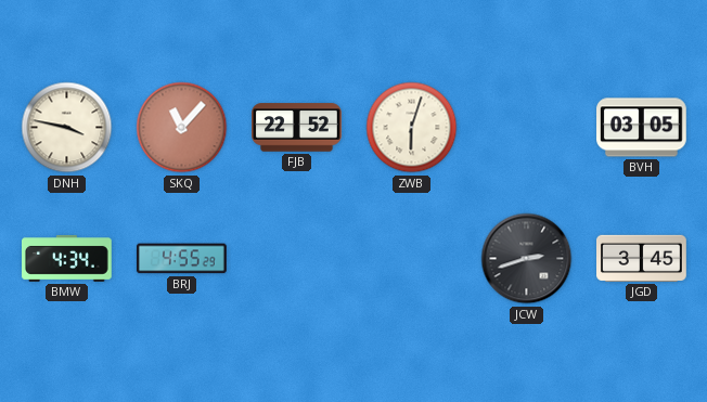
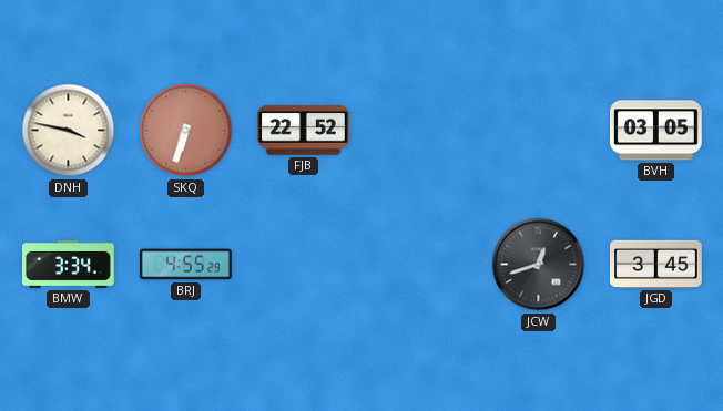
SKQ: 11:07 -> 6:33 (186, 131)
ZWB: 6:03 -> none (412, 128)
BMW: 4:34 -> 3:34 (69, 264)
JCW: 2:42 -> 12:42 (539, 265)
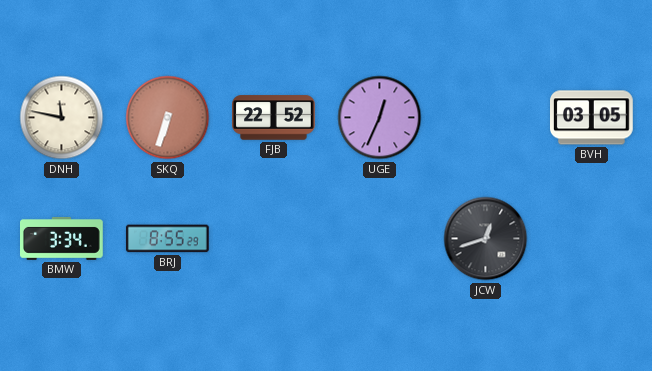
DNH: 3:47 -> 11:47 (62, 118)
UGE: none -> 12:34 (380, 118)
BRJ: 4:55 -> 8:55 (167, 239)
JGD: 3:45 -> none (656, 264)
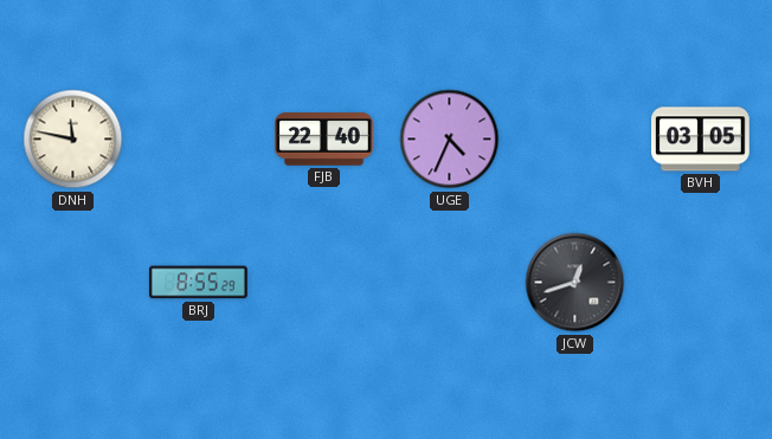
SKQ: 6:33 -> none (168, 118)
FJB: 22:52 -> 22:40 (324, 140)
UGE: 12:34 -> 4:34 (450, 140)
BMW: 3:34 -> none (62, 238)
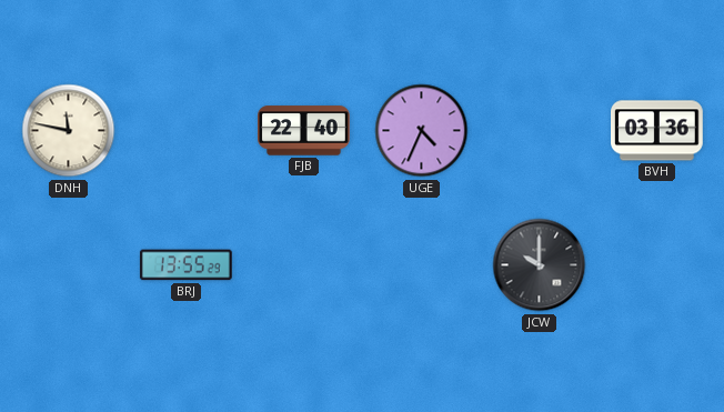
BVH: 03:05 -> 03:36 (657, 131)
BRJ: 8:55 -> 13:55 (185, 265)
JCW: 12:42 -> 10:00 (540, 265)
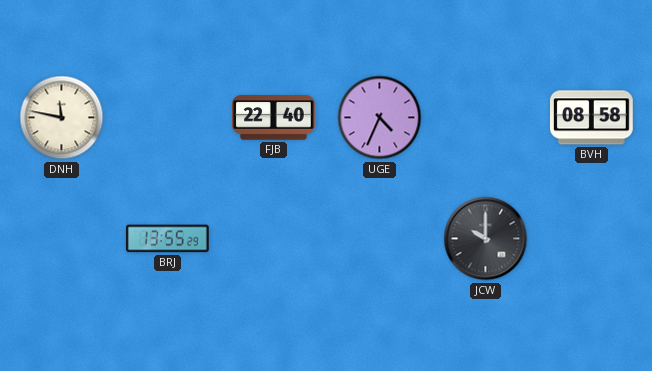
BVH: 03:36 -> 08:58 (592, 118)
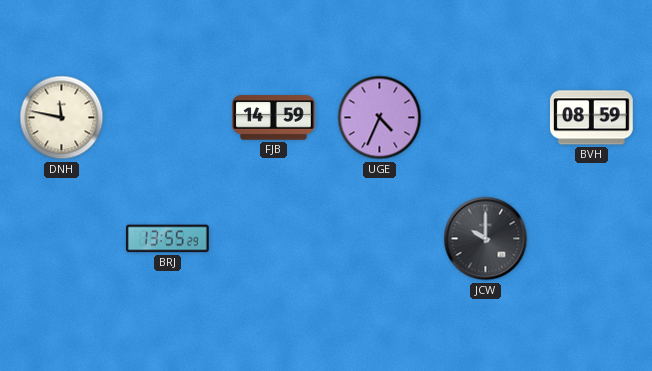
FJB: 22:40 -> 14:59 (274, 118)
BVH: 08:58 -> 08:59 (592, 118)
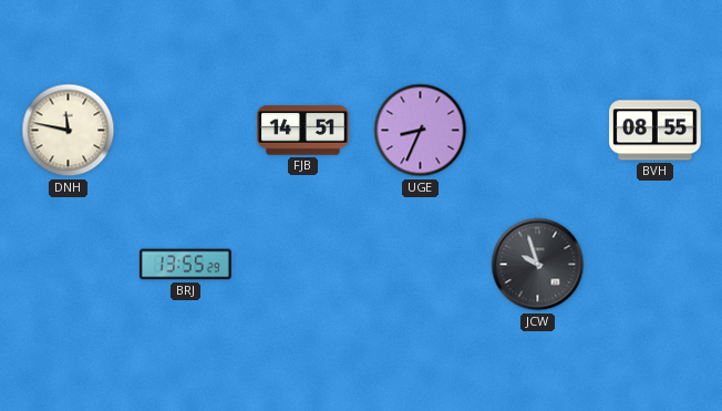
FJB: 14:59 -> 14:51 (303, 131)
UGE: 4:34 -> 8:34 (421, 131)
BVH: 08:59 -> 08:55 (656, 131)
JCW: 10:00 -> 9:57 (538, 265)
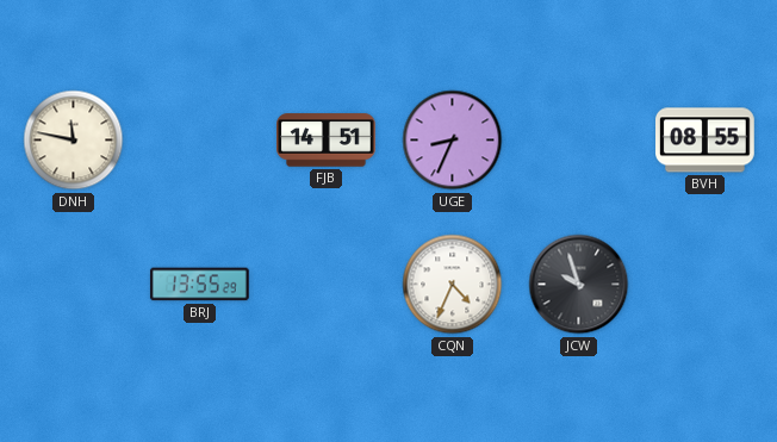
CQN: none -> 4:34 (453, 285)
